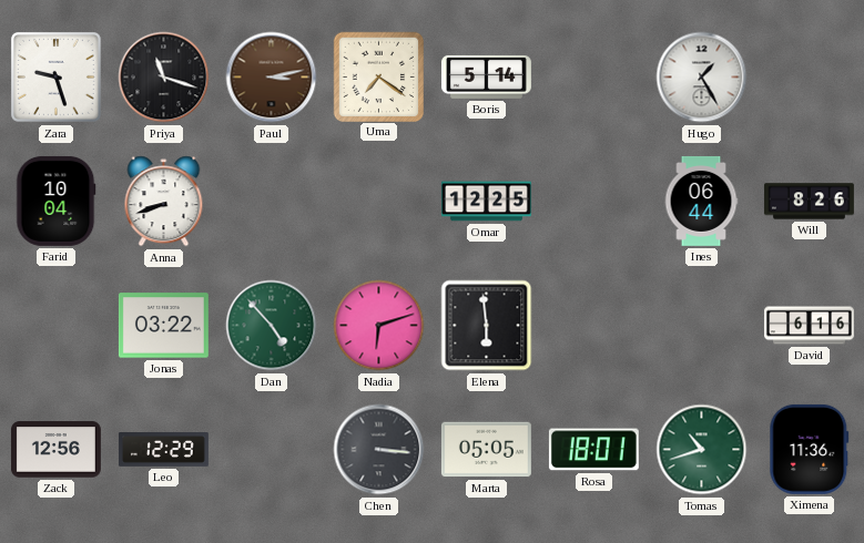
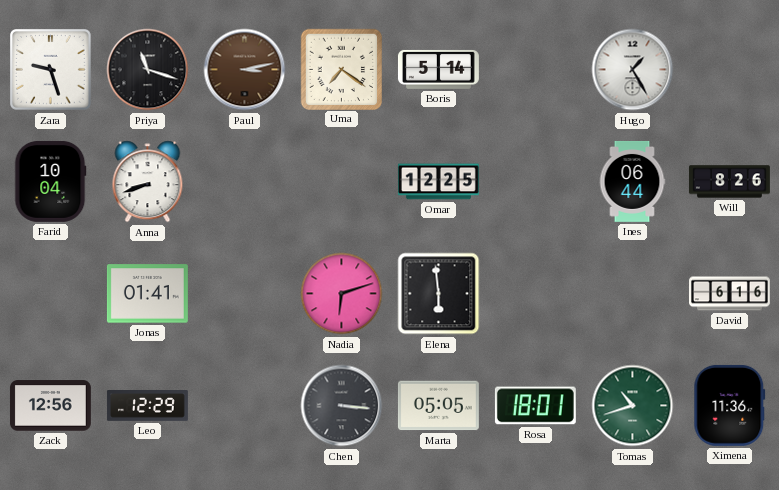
Jonas: 03:22 -> 01:41 (147, 294)
Dan: 4:53 -> none (272, 326)
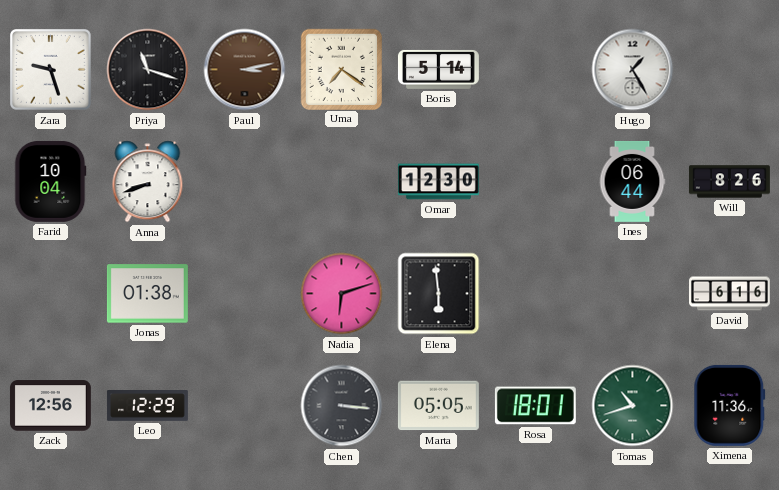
Omar: 12:25 -> 12:30 (438, 182)
Jonas: 01:41 -> 01:38 (147, 294)
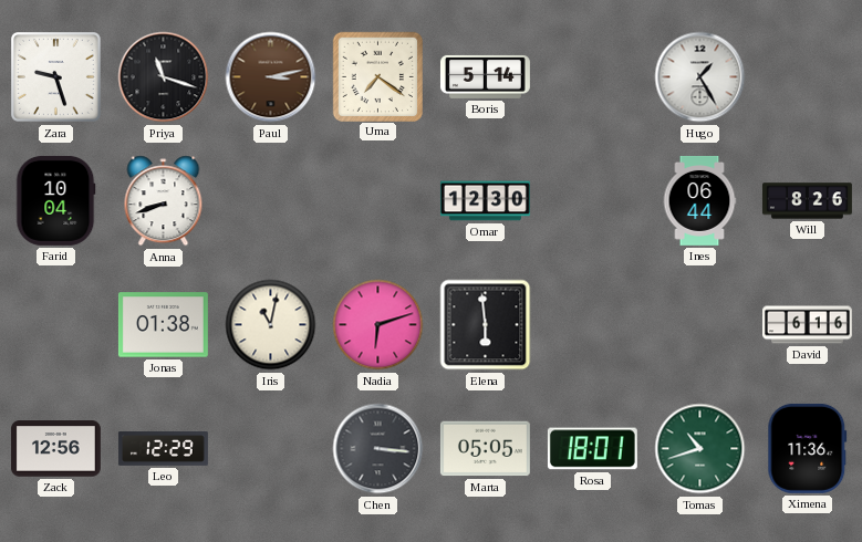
Iris: none -> 11:02 (271, 325)
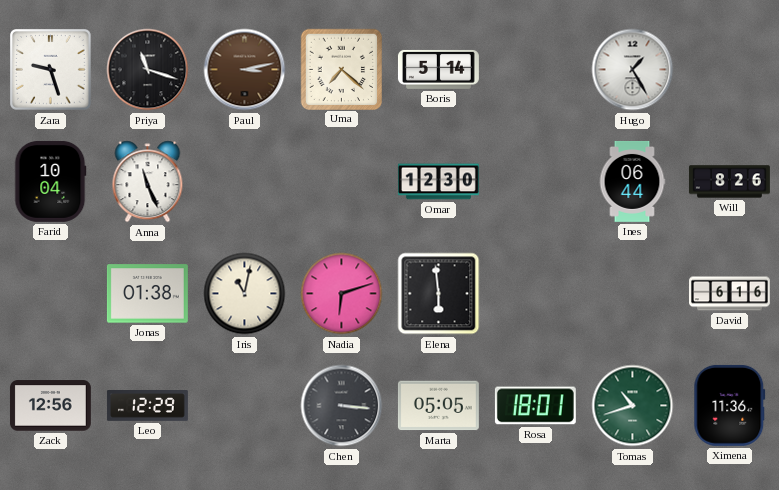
Uma: 7:21 -> 7:22 (341, 69)
Anna: 8:42 -> 11:26 (148, 182)
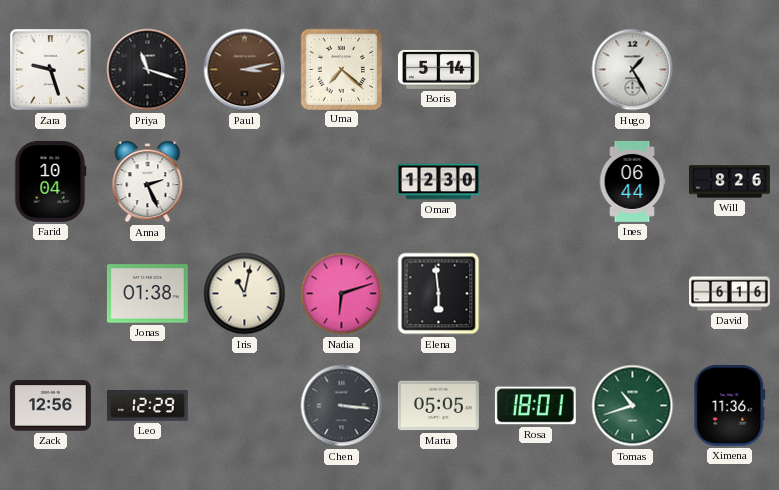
Anna: 11:26 -> 2:26 (148, 182)
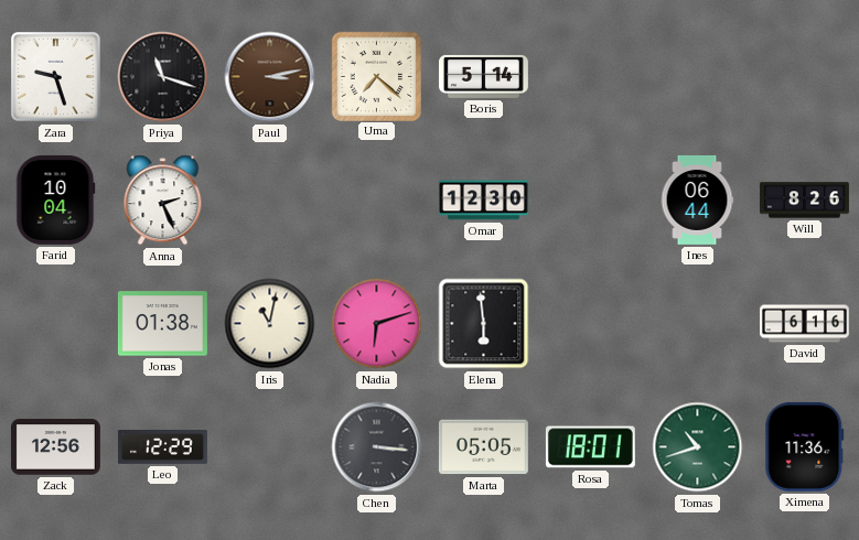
Hugo: 1:25 -> none (633, 70)
